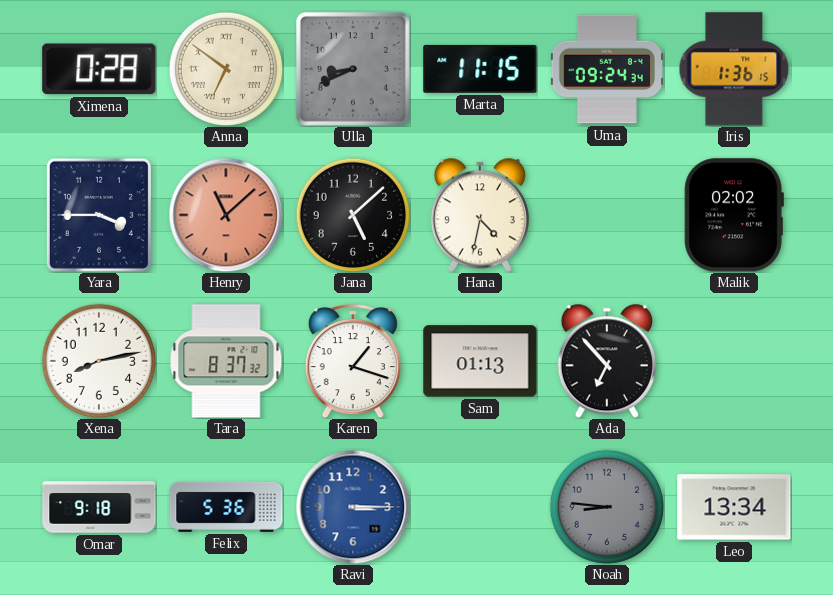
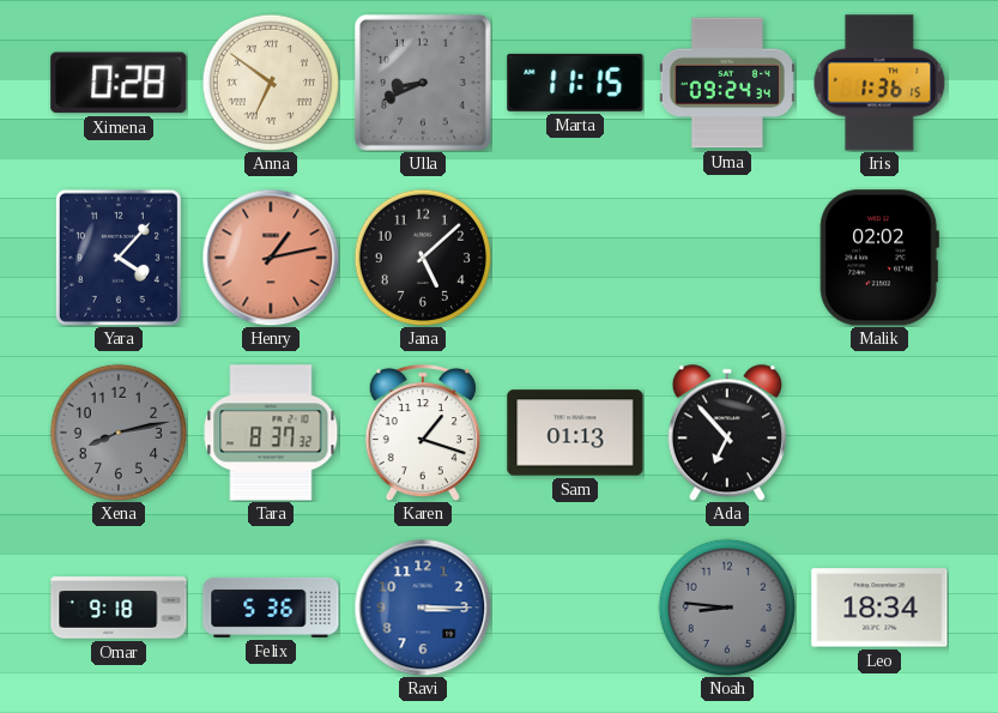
Yara: 3:45 -> 4:07 (119, 258)
Henry: 11:08 -> 1:13 (271, 258)
Hana: 4:32 -> none (480, 215)
Xena dial: white -> grey (117, 431)
Leo: 13:34 -> 18:34 (879, 608)
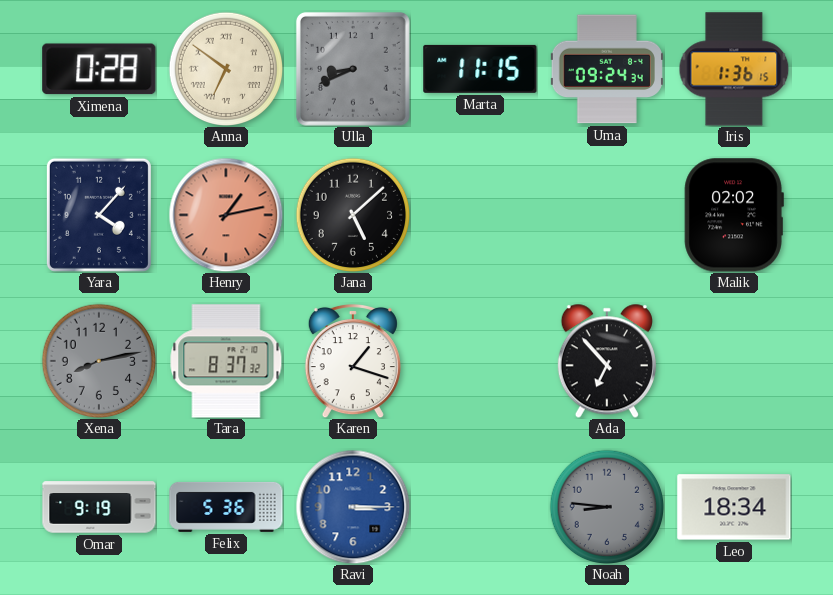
Sam: 01:13 -> none (575, 433)
Omar: 9:18 -> 9:19 (99, 507)
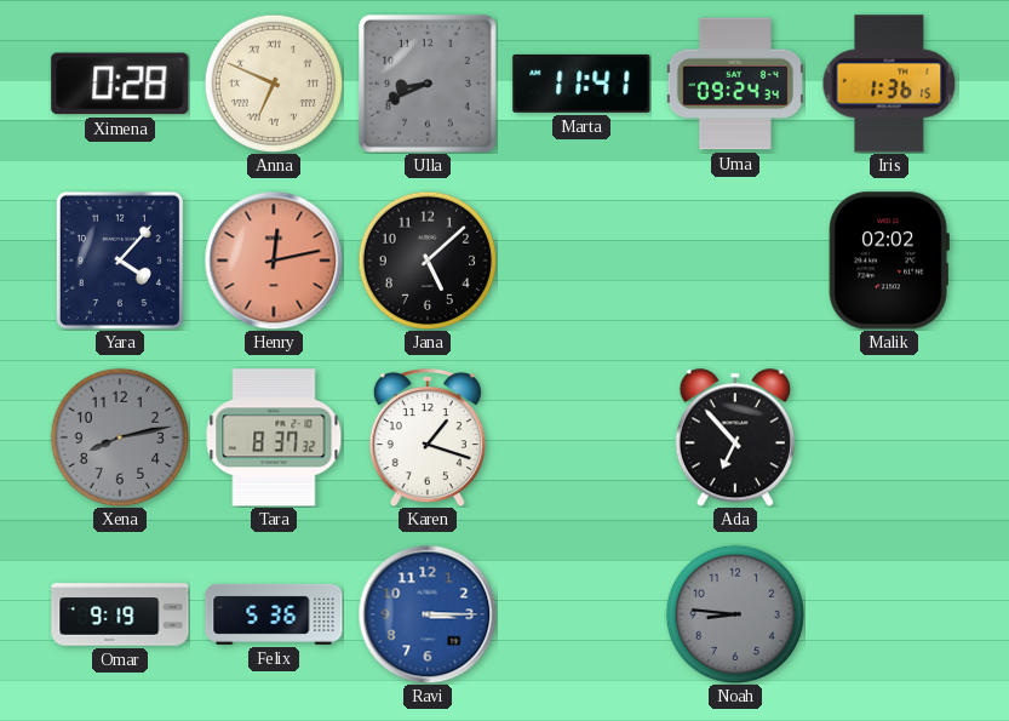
Anna: 6:51 -> 6:49 (273, 82)
Marta: 11:15 -> 11:41 (581, 84)
Henry: 1:13 -> 12:13 (274, 261)
Leo: 18:34 -> none (734, 507)
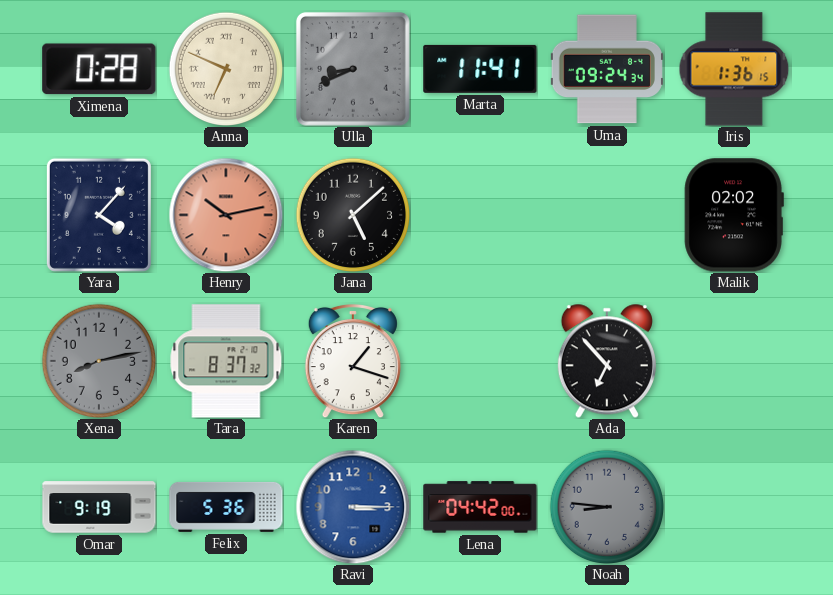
Henry: 12:13 -> 10:13 (226, 215)
Lena: none -> 04:42 (480, 507)
